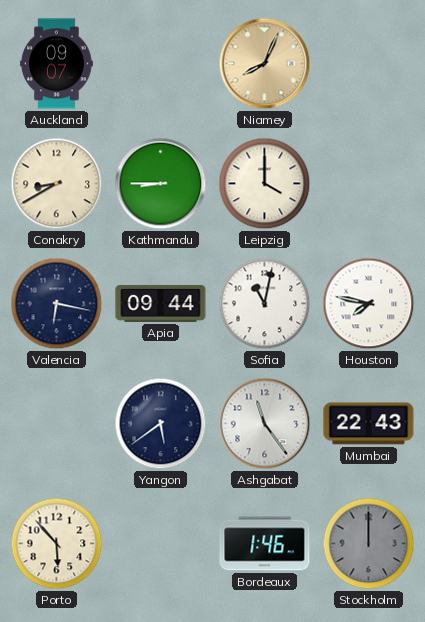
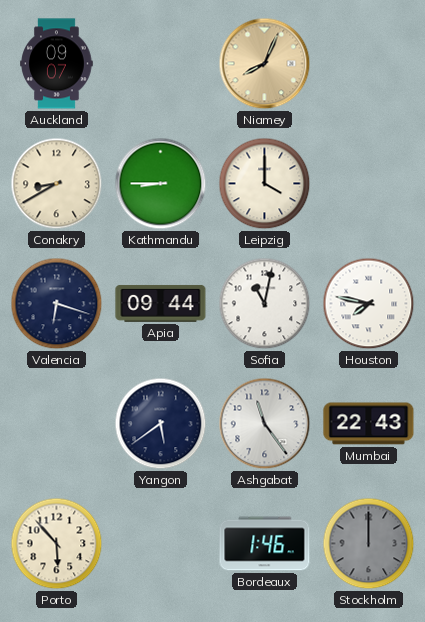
Valencia: 6:17 -> 6:18 (57, 304)
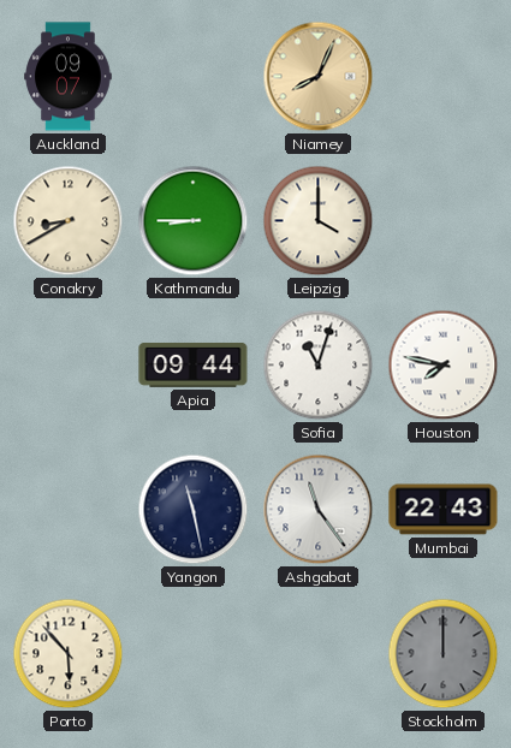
Valencia: 6:18 -> none (57, 304)
Sofia: 11:02 -> 11:03 (319, 366)
Yangon: 5:39 -> 11:28 (194, 510)
Bordeaux: 1:46 -> none (265, 544)
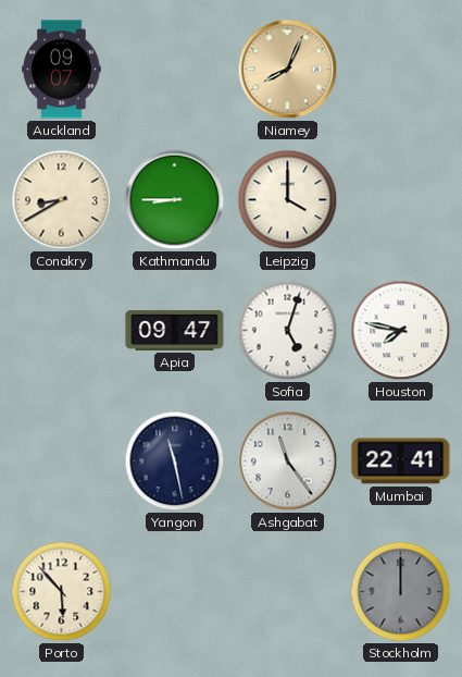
Apia: 09:44 -> 09:47 (175, 330)
Sofia: 11:03 -> 5:03 (288, 331)
Mumbai: 22:43 -> 22:41 (401, 461)
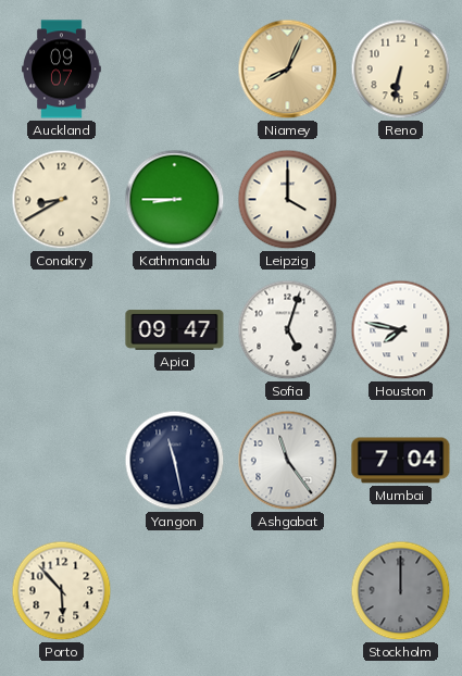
Reno: none -> 6:32 (401, 70)
Mumbai: 22:41 -> 7:04 (401, 461)
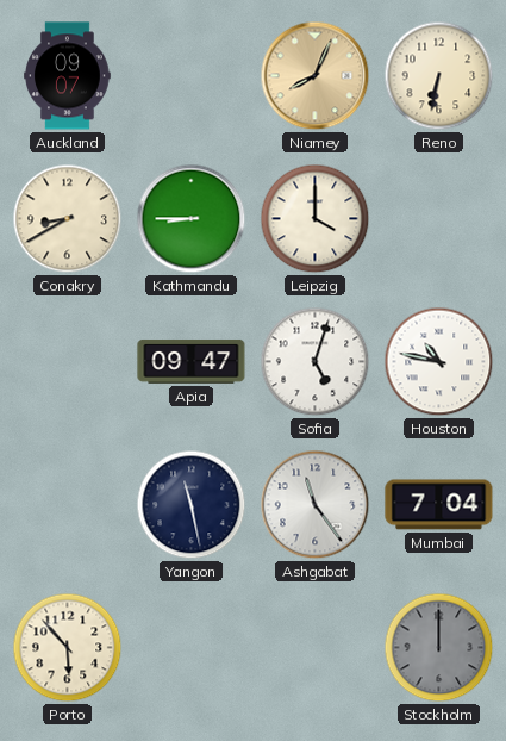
Houston: 7:47 -> 10:47 (439, 362)
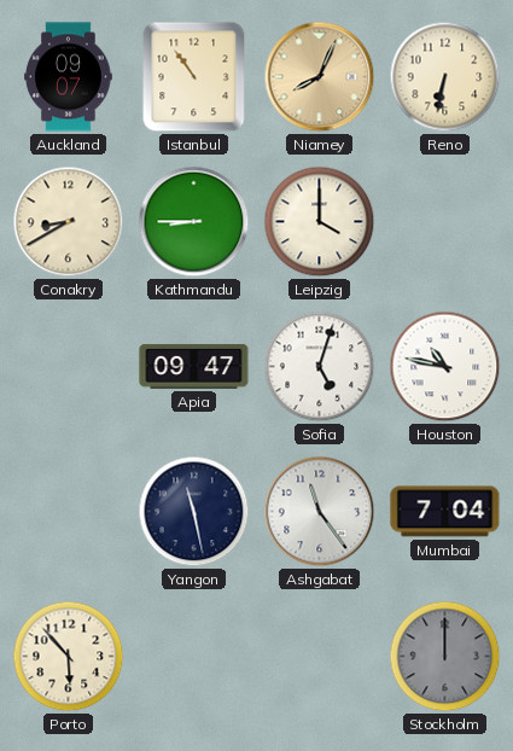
Istanbul: none -> 10:54 (194, 77)
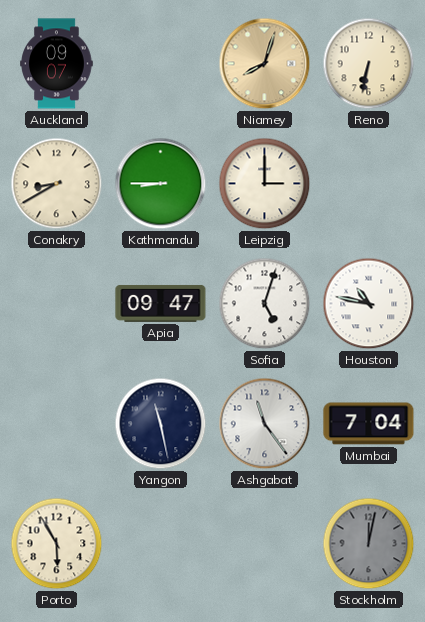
Istanbul: 10:54 -> none (194, 77)
Niamey: 8:04 -> 8:03 (265, 64)
Leipzig: 4:00 -> 3:00 (265, 184)
Porto: 5:53 -> 5:55 (57, 544)
Stockholm: 12:00 -> 12:02 (369, 544)
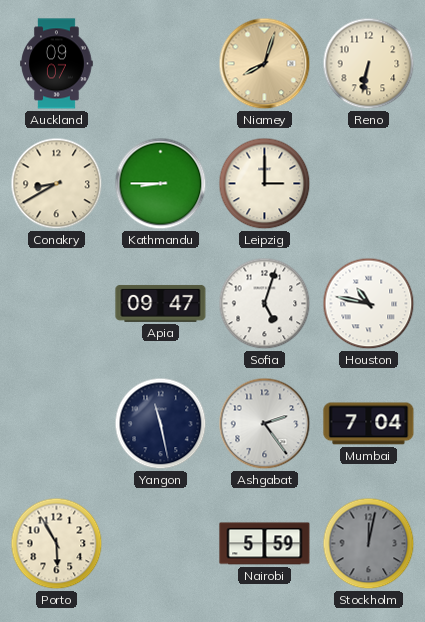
Ashgabat: 11:24 -> 2:24 (265, 424)
Nairobi: none -> 5:59 (265, 544)
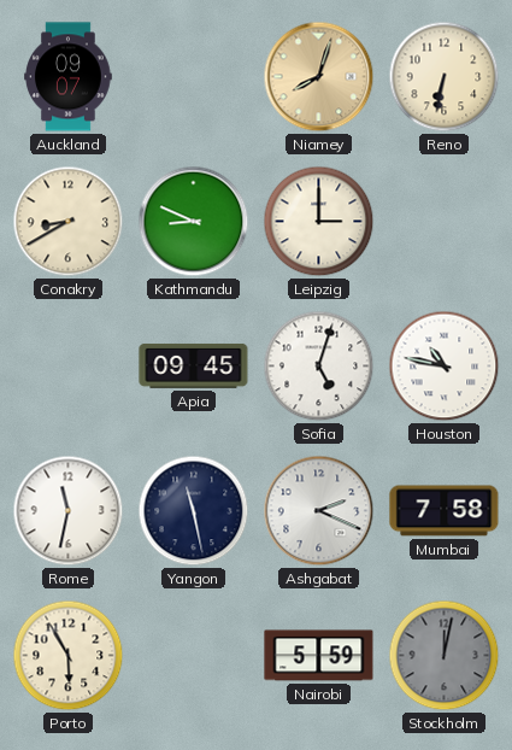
Kathmandu: 8:45 -> 8:49 (194, 222)
Apia: 09:47 -> 09:45 (194, 365)
Rome: none -> 11:32 (69, 511)
Ashgabat: 2:24 -> 2:19 (319, 511)
Mumbai: 7:04 -> 7:58 (445, 511)
